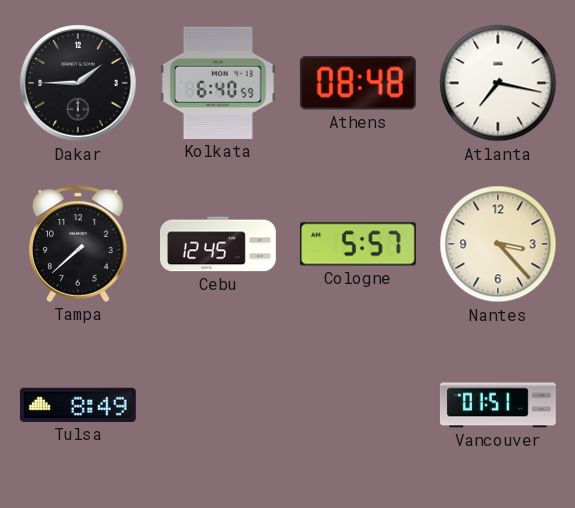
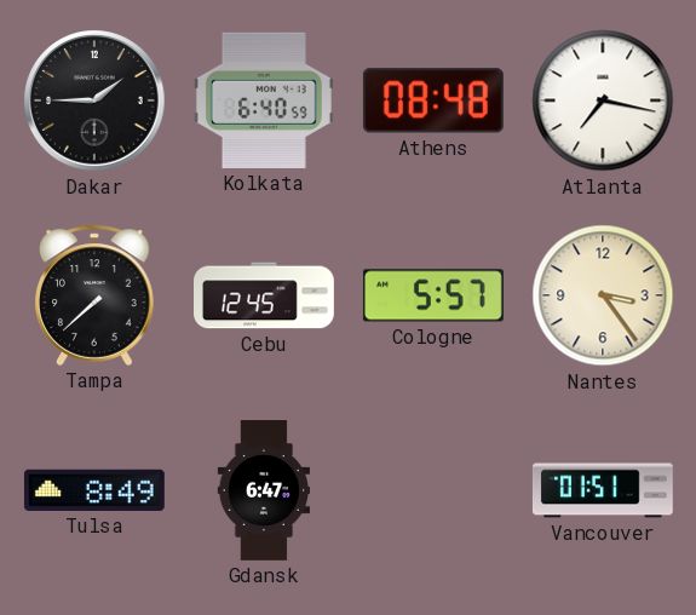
Nantes: 3:23 -> 3:24 (603, 295)
Gdansk: none -> 6:47 (263, 492)
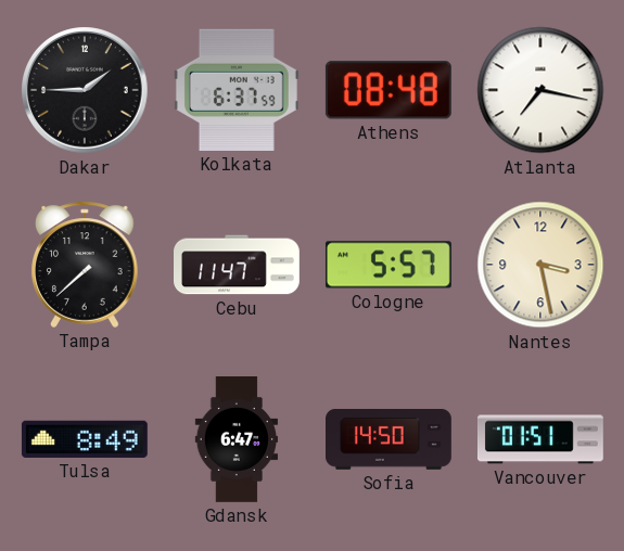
Kolkata: 6:40 -> 6:37 (237, 90)
Cebu: 12:45 -> 11:47 (238, 265)
Nantes: 3:24 -> 3:28 (540, 265)
Sofia: none -> 14:50 (390, 440)
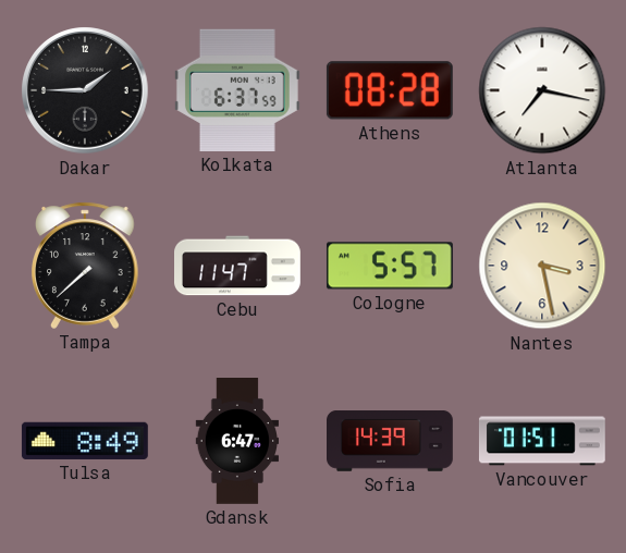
Athens: 08:48 -> 08:28 (390, 90)
Sofia: 14:50 -> 14:39 (391, 442)
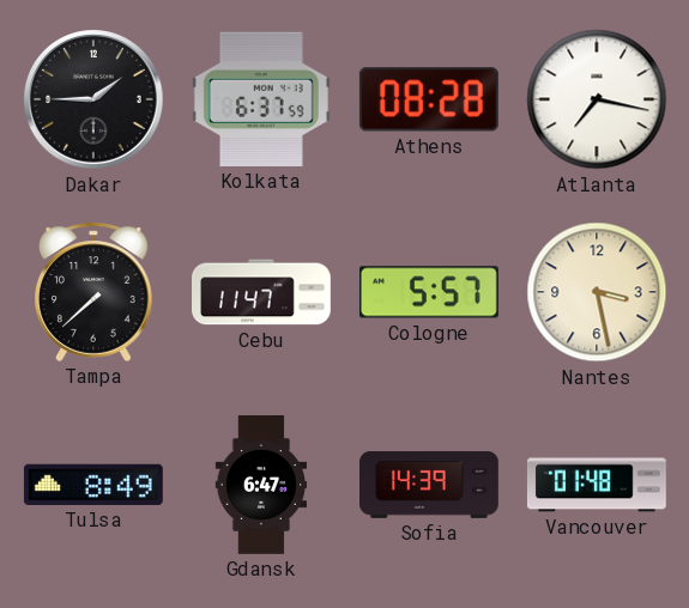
Vancouver: 01:51 -> 01:48 (597, 485)
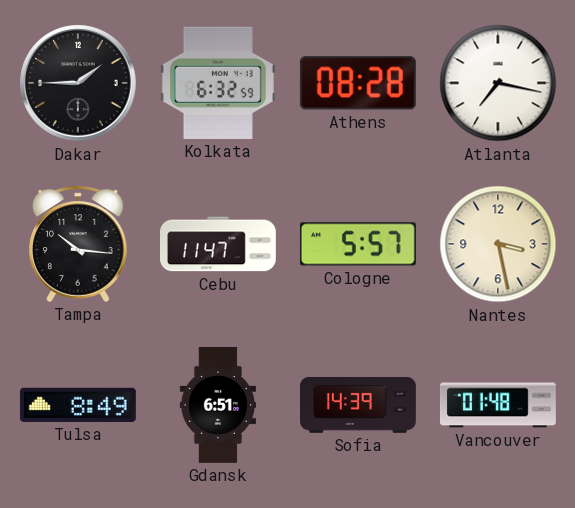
Kolkata: 6:37 -> 6:32 (218, 83)
Tampa: 7:38 -> 10:16 (78, 244)
Gdansk: 6:47 -> 6:51 (217, 406)
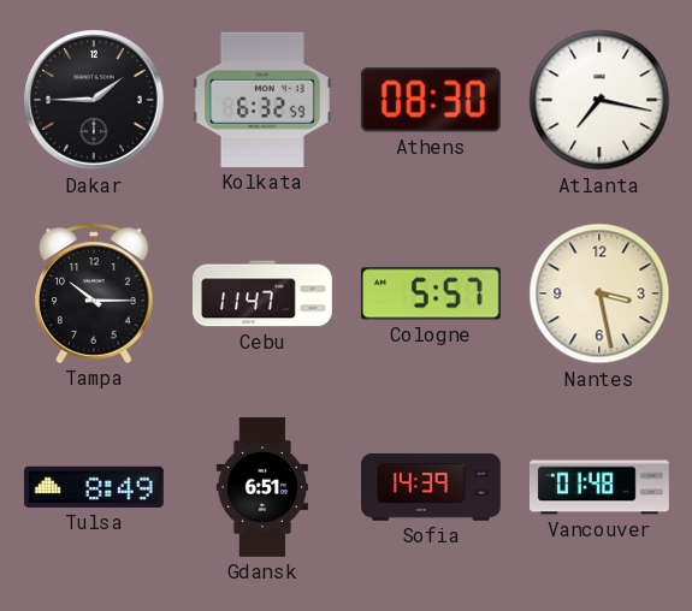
Athens: 08:28 -> 08:30 (431, 100)
Tampa: 10:16 -> 10:15 (94, 293)
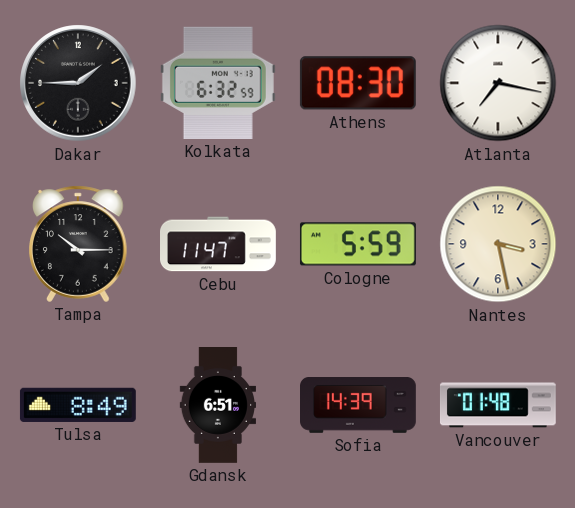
Cologne: 5:57 -> 5:59 (358, 244)
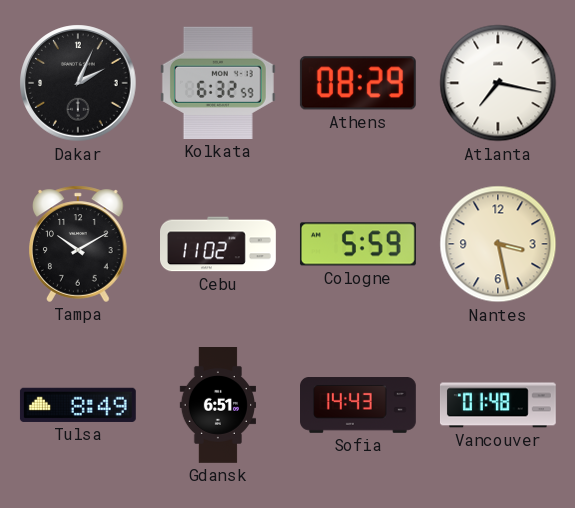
Dakar: 1:45 -> 2:04 (78, 83)
Athens: 08:30 -> 08:29 (358, 83)
Tampa: 10:15 -> 10:10 (78, 244)
Cebu: 11:47 -> 11:02 (219, 244)
Sofia: 14:39 -> 14:43 (359, 406)
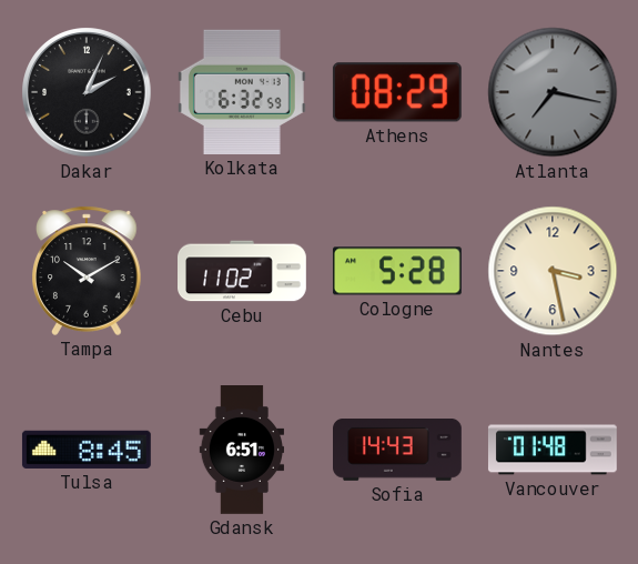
Atlanta dial: white -> grey (553, 92)
Cologne: 5:59 -> 5:28 (397, 271)
Tulsa: 8:49 -> 8:45 (87, 450)
